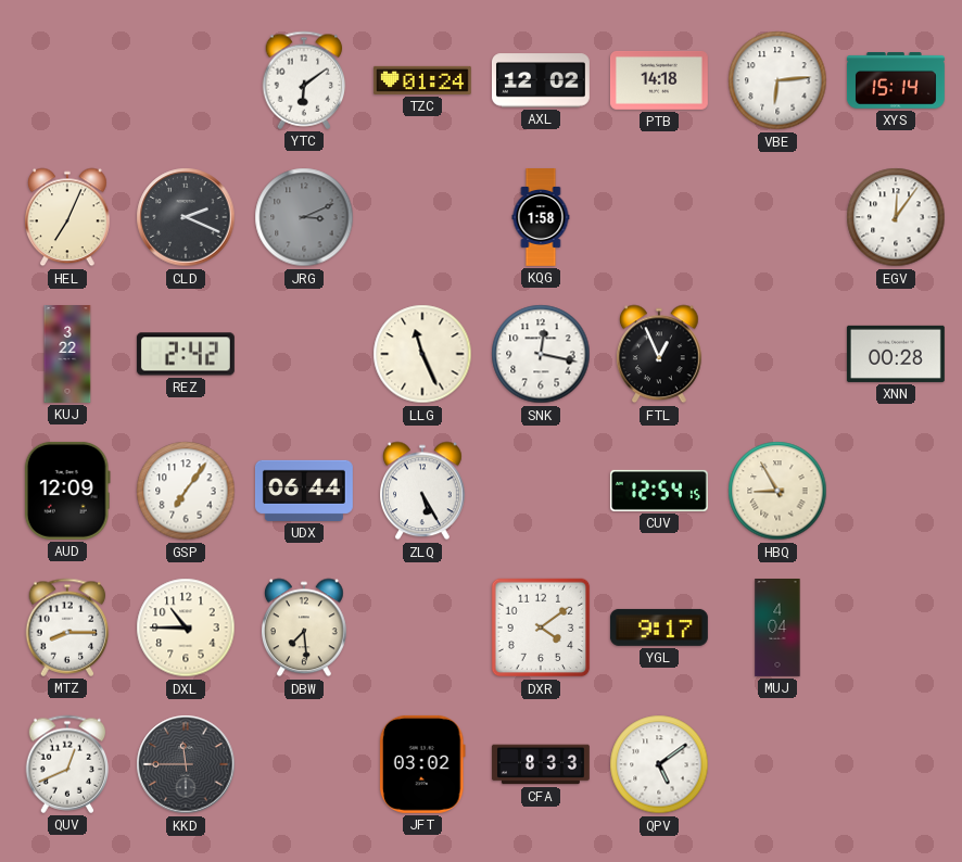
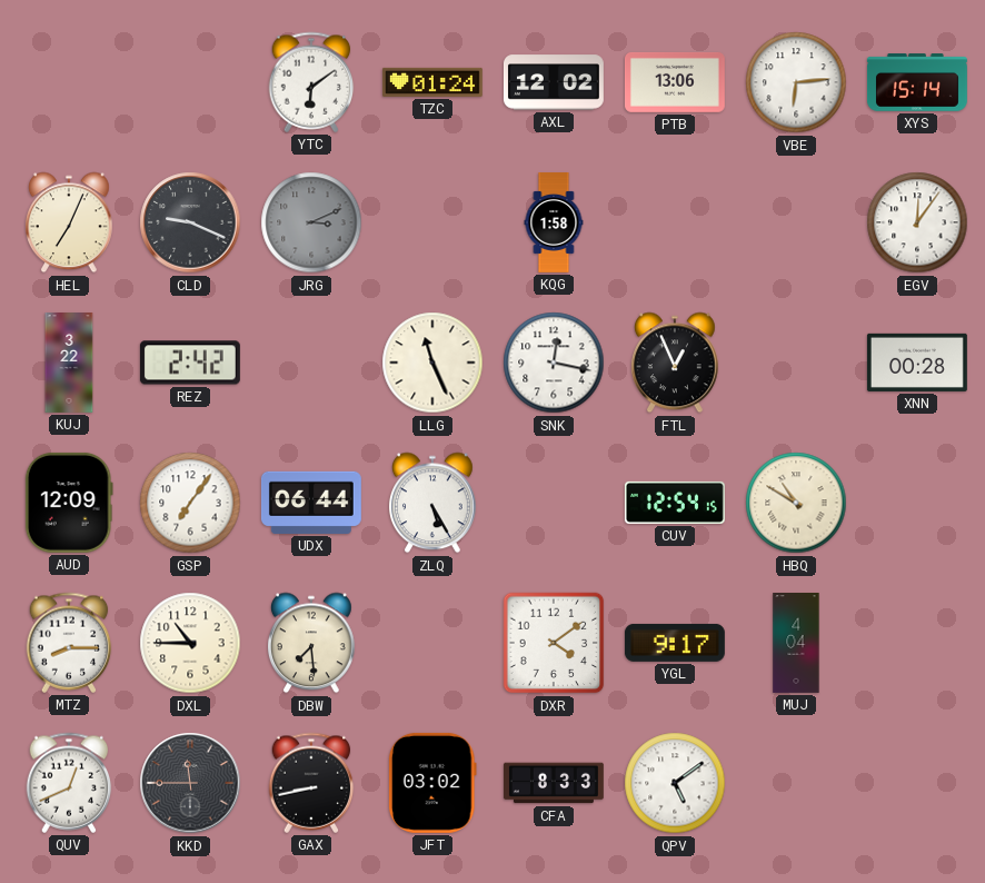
PTB: 14:18 -> 13:06 (675, 82)
CLD: 2:19 -> 9:19 (190, 222)
HBQ: 8:55 -> 10:50 (796, 503)
GAX: none -> 8:43 (311, 783)
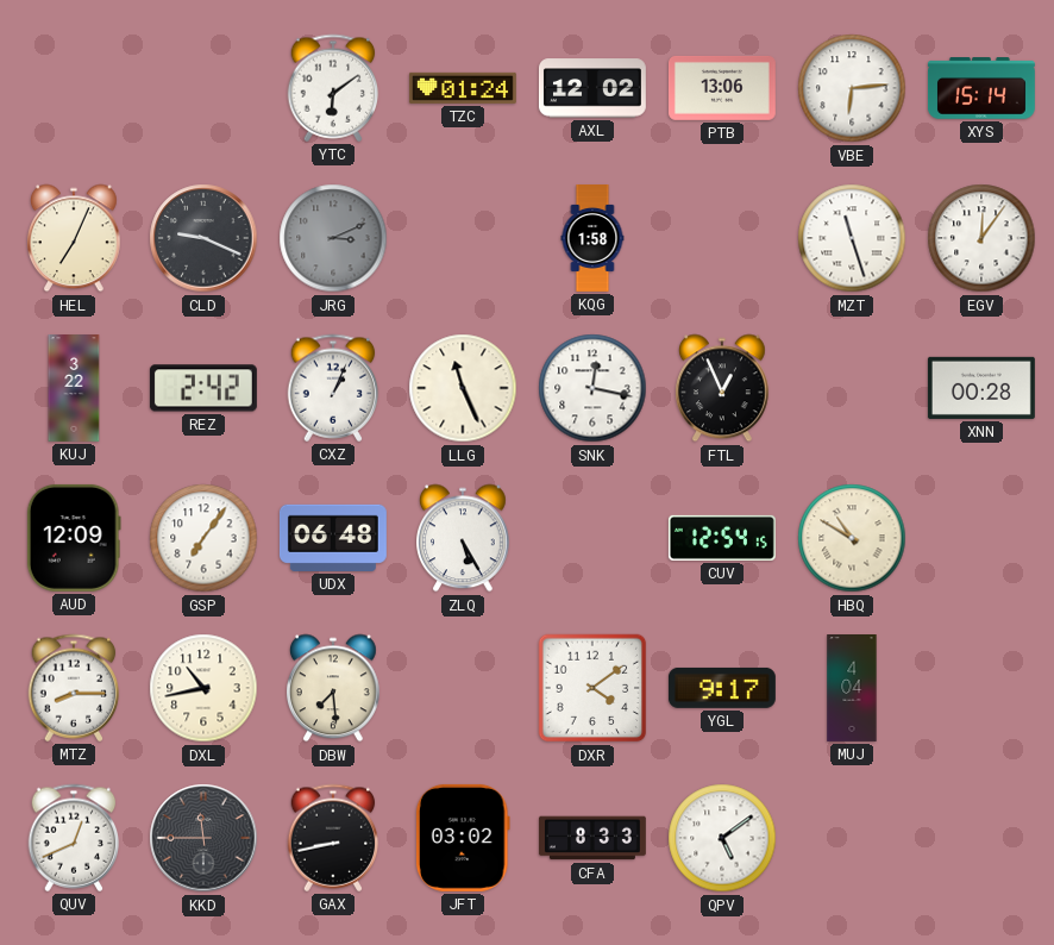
MZT: none -> 11:27 (852, 238)
CXZ: none -> 1:04 (333, 388)
UDX: 06:44 -> 06:48 (333, 538)
DXL: 10:45 -> 10:43 (203, 688)
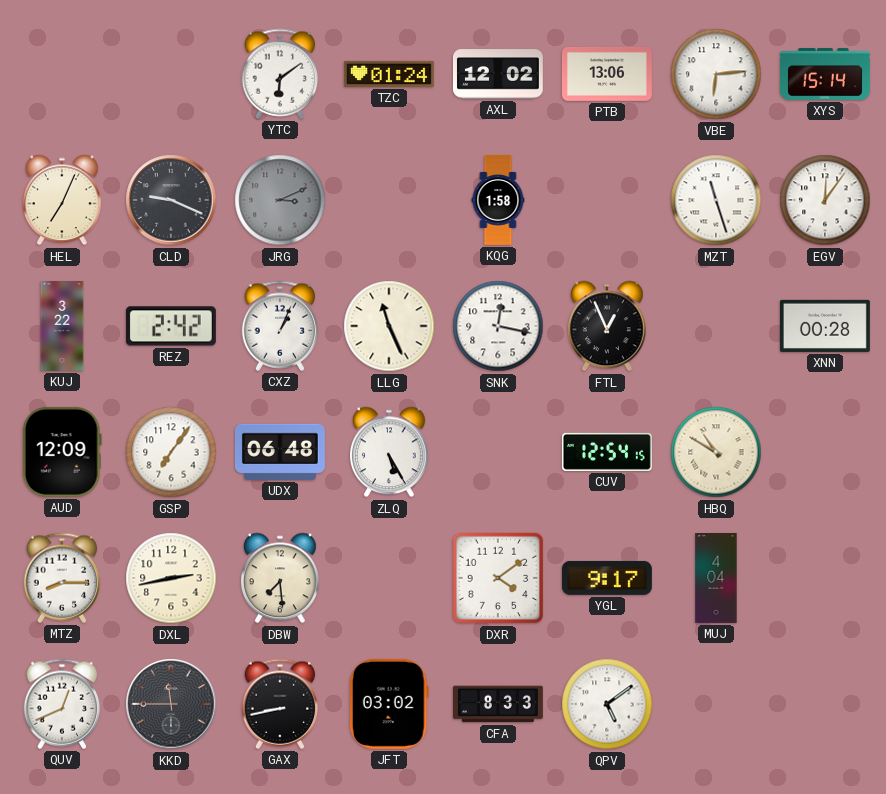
DXL: 10:43 -> 2:43 (171, 578)
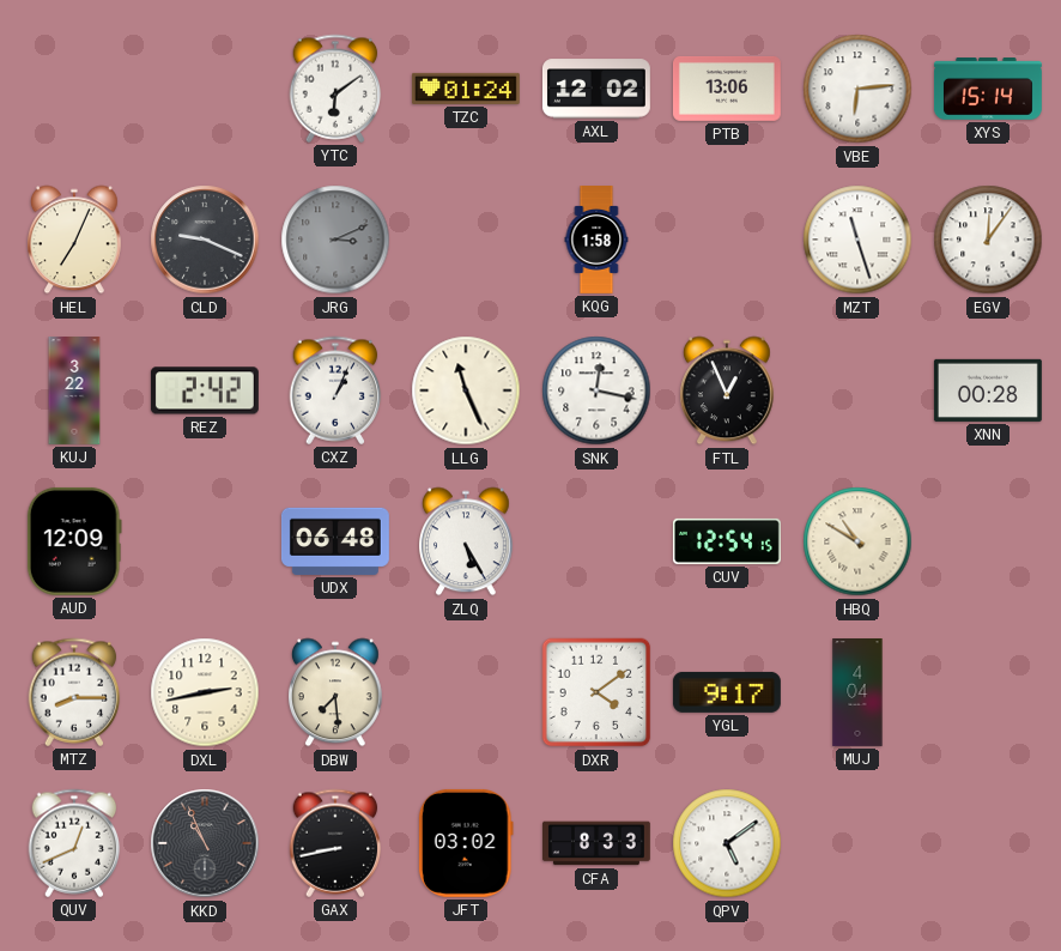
GSP: 7:06 -> none (171, 452)
KKD: 11:45 -> 10:56 (205, 843)
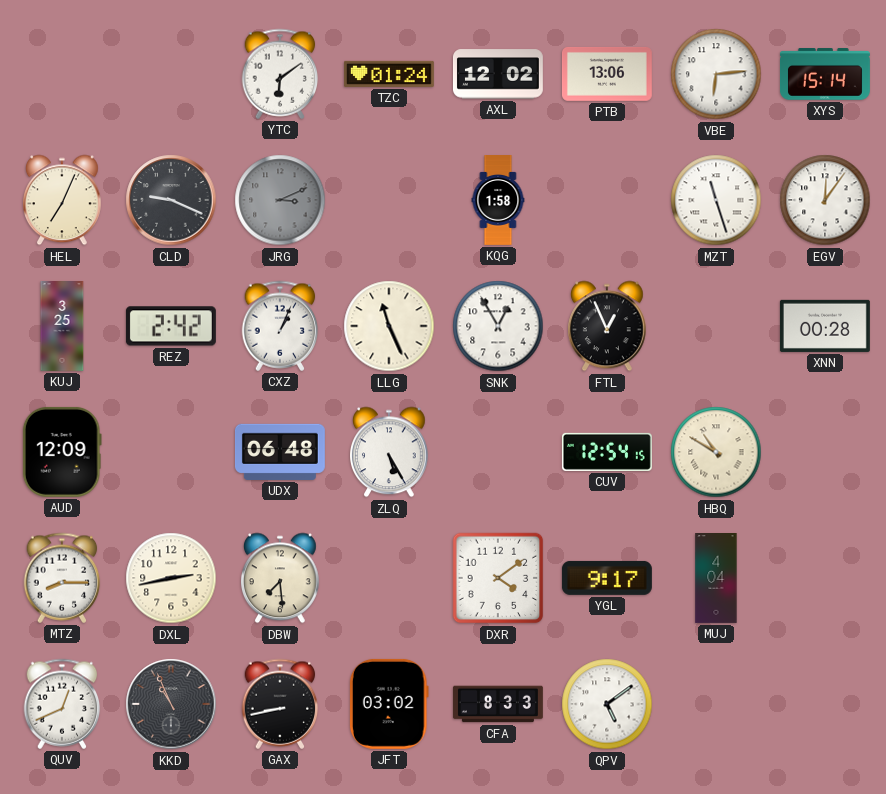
KUJ: 3:22 -> 3:25 (62, 327)
SNK: 12:17 -> 12:55 (498, 326)
